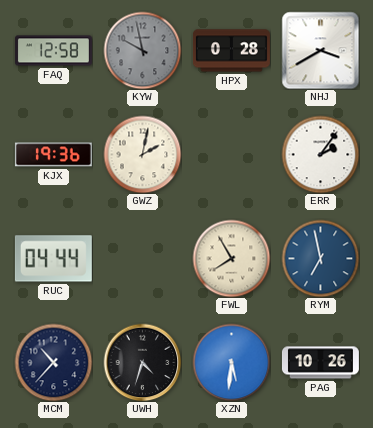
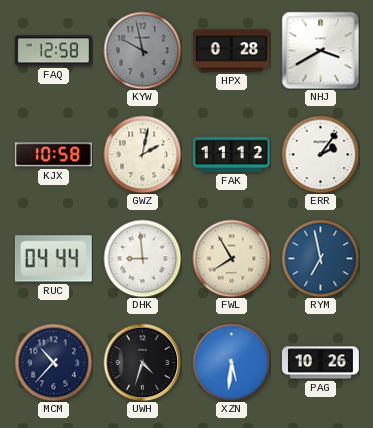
KJX: 19:36 -> 10:58 (53, 155)
FAK: none -> 11:12 (231, 154)
DHK: none -> 8:59 (142, 258)
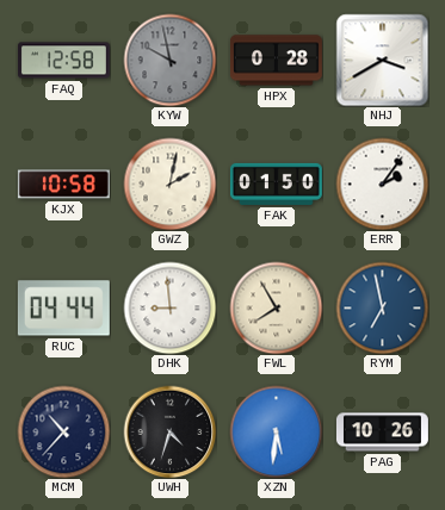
FAK: 11:12 -> 01:50 (276, 184)
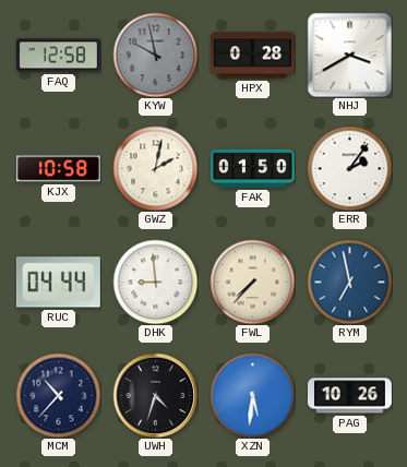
FWL: 7:55 -> 7:37 (252, 282)
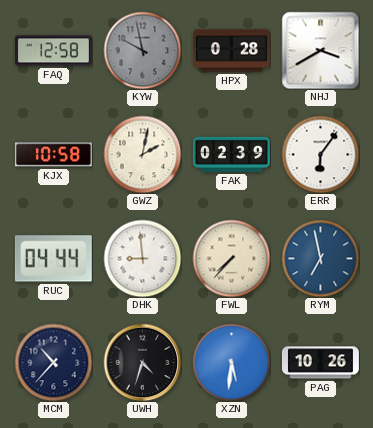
FAK: 01:50 -> 02:39 (231, 154)
ERR: 2:06 -> 6:06 (320, 154)
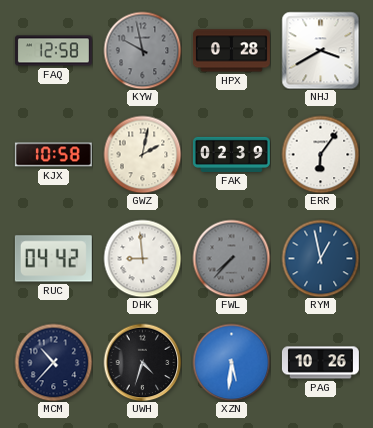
RUC: 04:44 -> 04:42 (53, 259)
FWL dial: cream -> grey (231, 258)
RYM: 6:58 -> 12:58 (320, 258)
